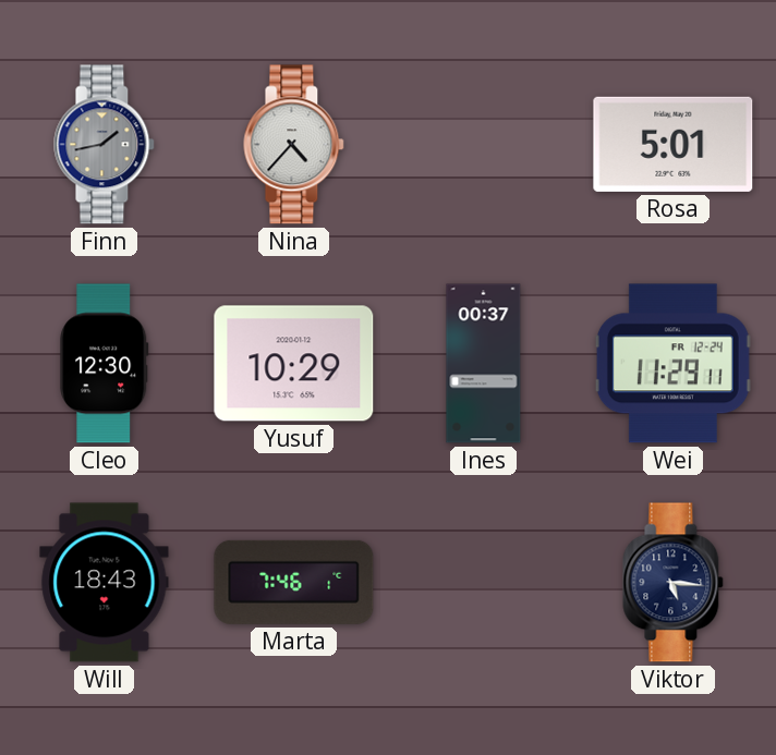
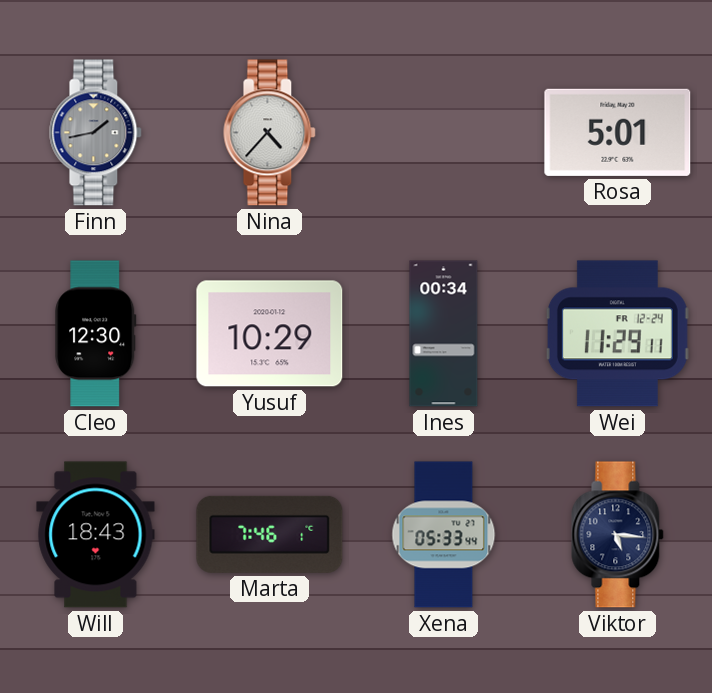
Ines: 00:37 -> 00:34 (444, 334)
Xena: none -> 05:33 (444, 535)
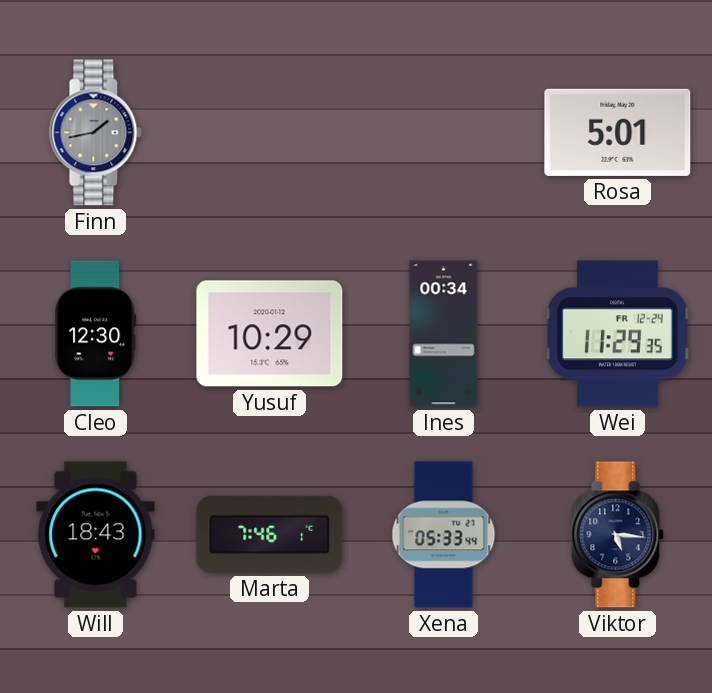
Nina: 4:37 -> none (270, 133)
Wei: 11:29:11 -> 11:29:35 (617, 334)
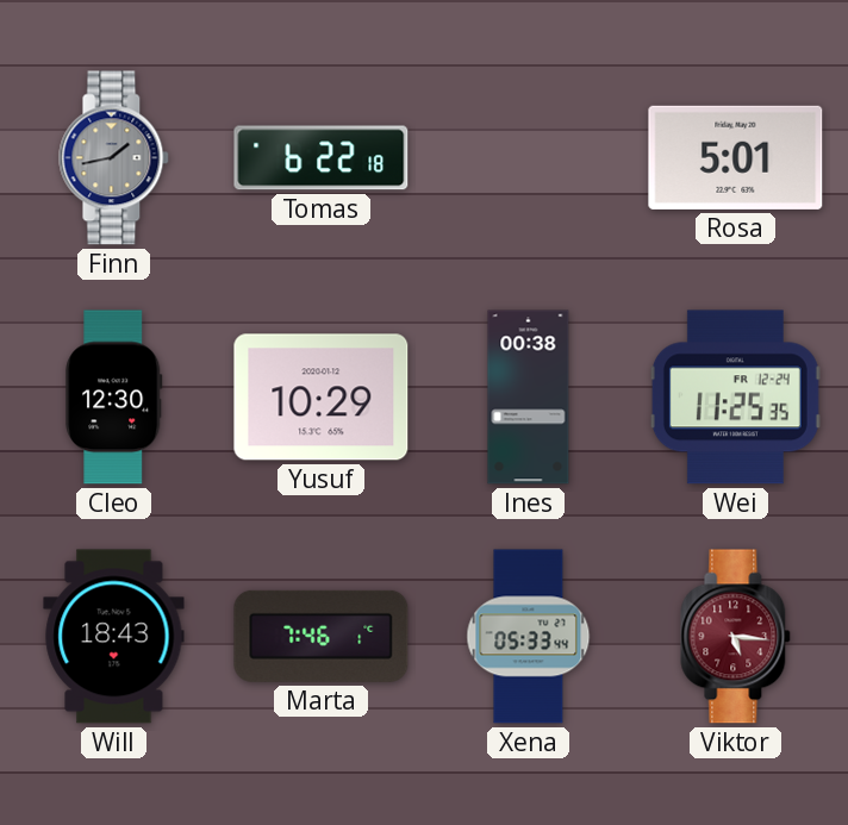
Tomas: none -> 6:22 (322, 158)
Ines: 00:34 -> 00:38 (529, 398)
Wei: 11:29 -> 11:25 (735, 398)
Viktor dial: navy -> burgundy (736, 637)
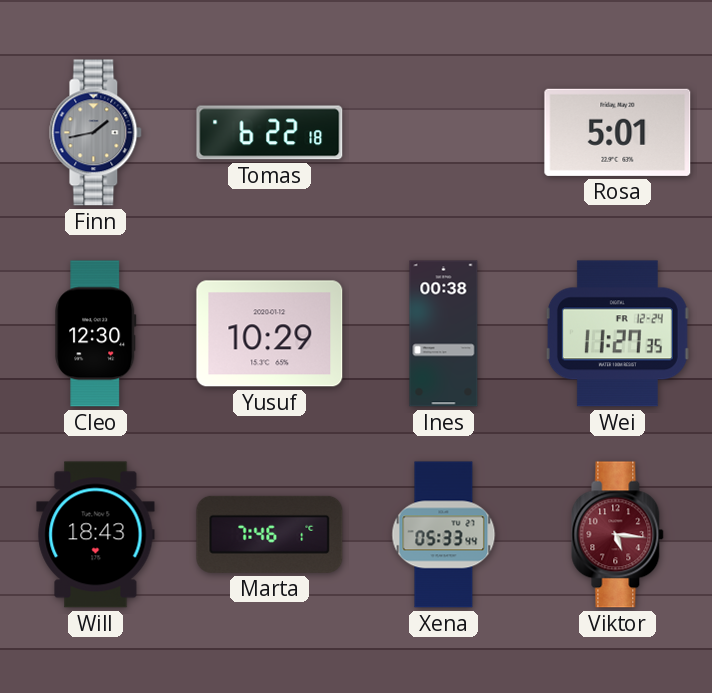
Wei: 11:25 -> 11:27 (617, 334)
